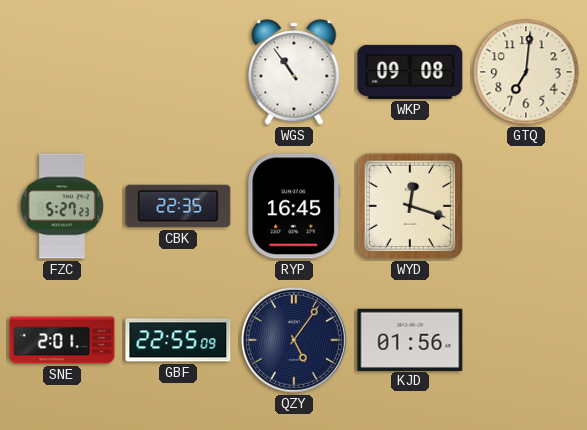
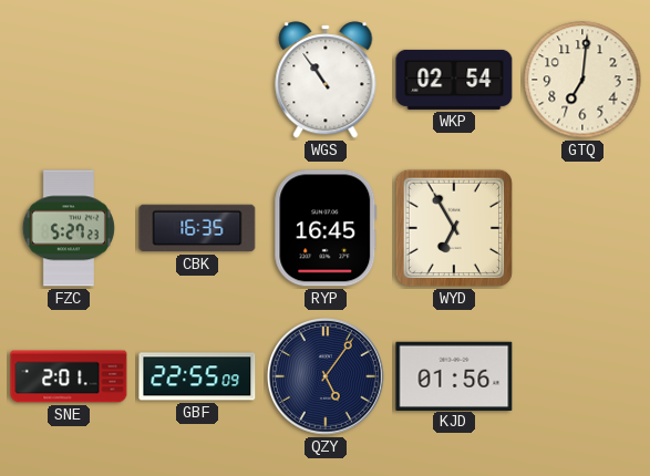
WKP: 09:08 -> 02:54 (454, 80)
CBK: 22:35 -> 16:35 (197, 228)
WYD: 12:18 -> 6:55 (454, 228)
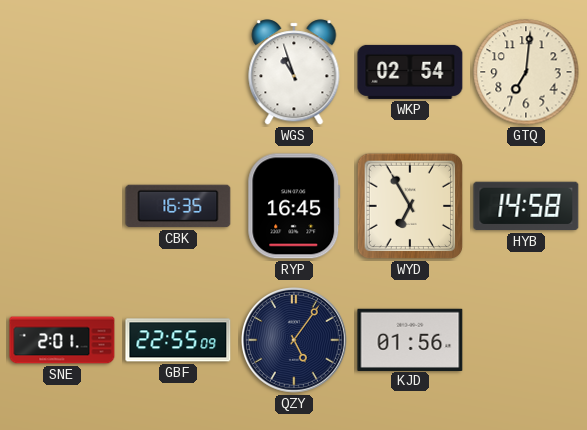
WGS: 10:54 -> 10:57 (294, 72)
FZC: 5:27 -> none (69, 228)
HYB: none -> 14:58 (526, 206)
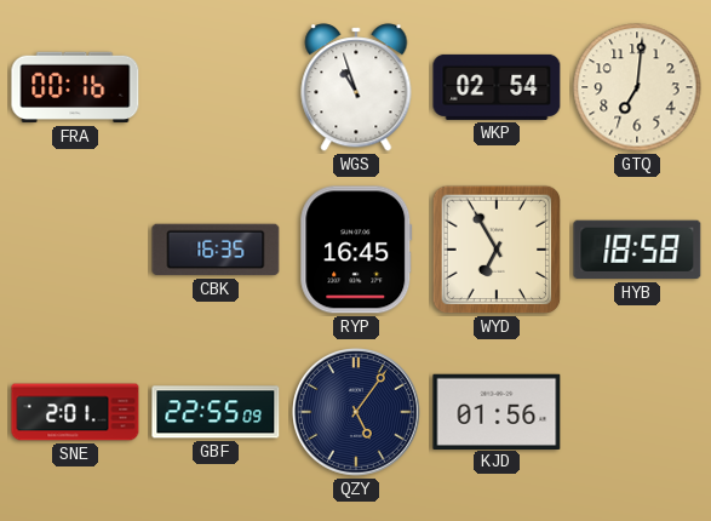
FRA: none -> 00:16 (75, 87)
HYB: 14:58 -> 18:58 (637, 250)
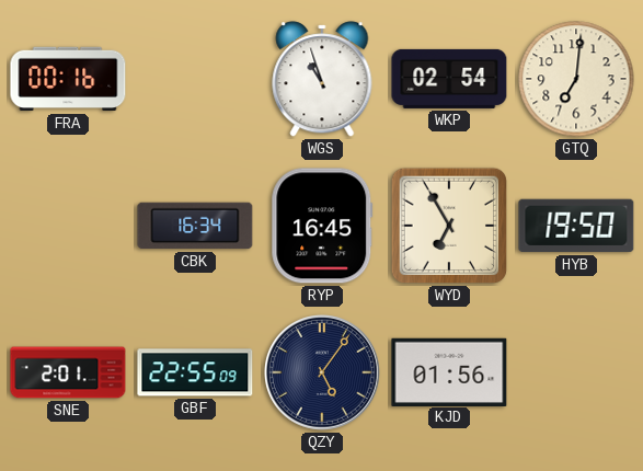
CBK: 16:35 -> 16:34 (195, 226)
HYB: 18:58 -> 19:50 (576, 226)
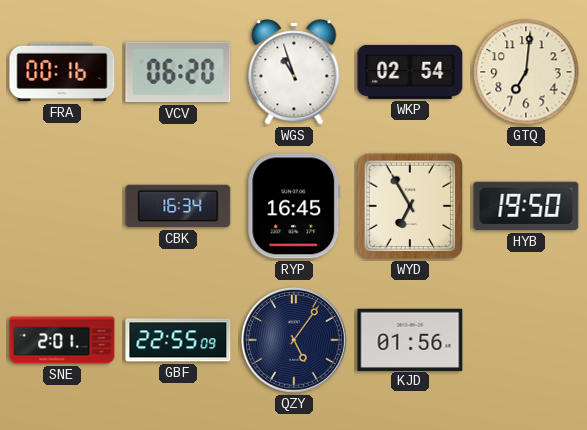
VCV: none -> 06:20 (178, 72)
